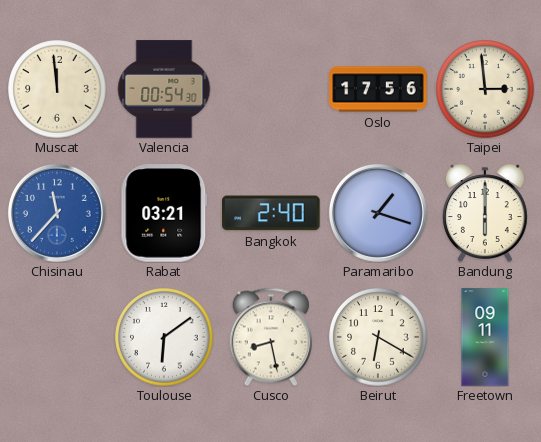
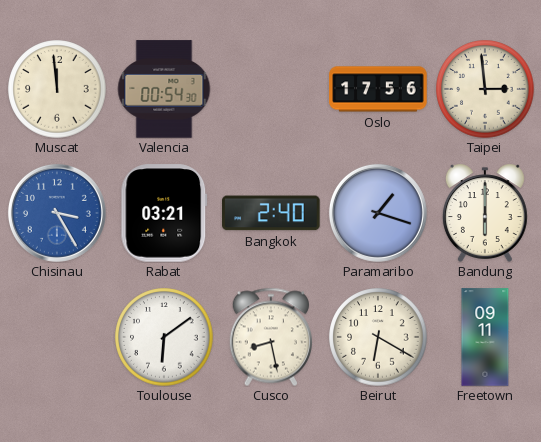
Chisinau: 11:37 -> 3:25 (57, 213)
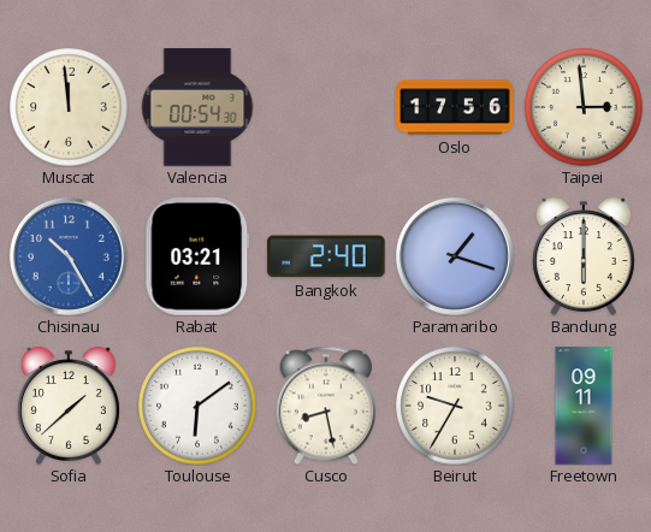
Chisinau: 3:25 -> 10:25 (69, 256)
Sofia: none -> 1:38 (69, 406)
Beirut: 6:20 -> 9:35 (455, 406)
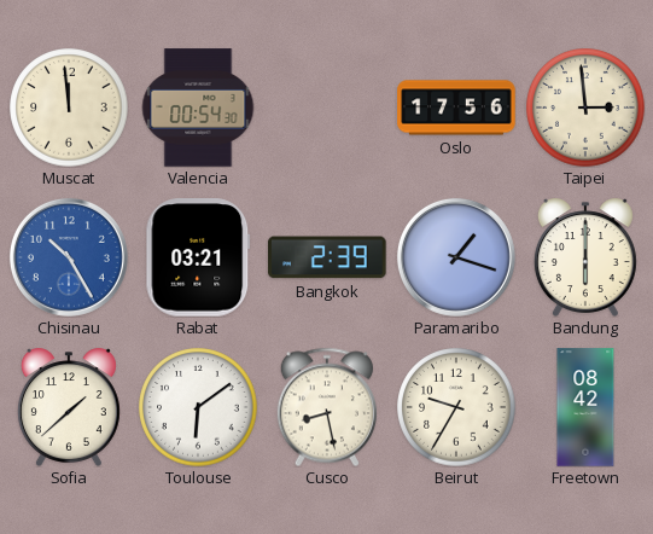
Bangkok: 2:40 -> 2:39 (327, 257)
Freetown: 09:11 -> 08:42 (585, 407)
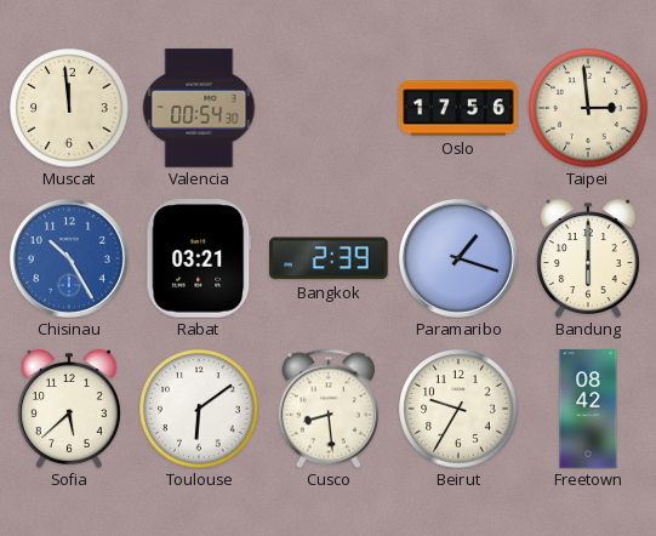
Sofia: 1:38 -> 5:38 (69, 409)
Cusco: 8:28 -> 8:29 (327, 409)
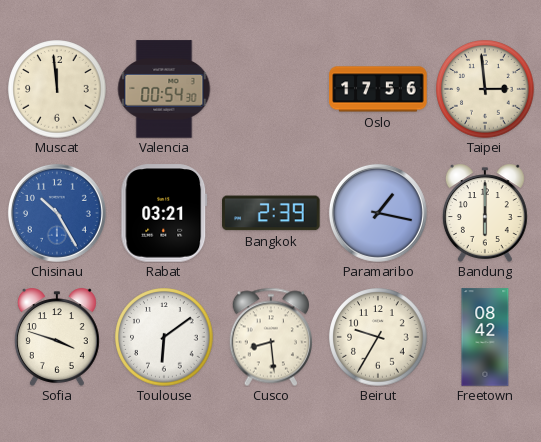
Paramaribo: 1:18 -> 1:17 (378, 213)
Sofia: 5:38 -> 3:48 (57, 337)
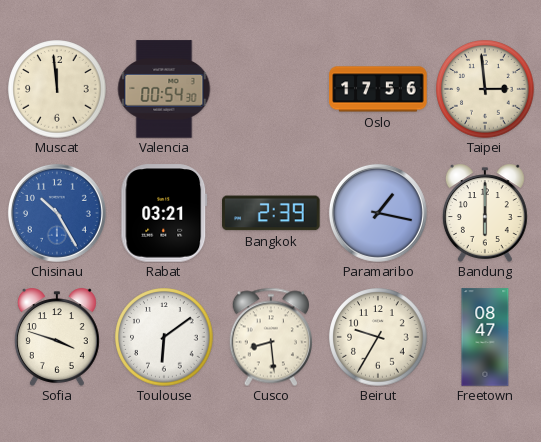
Freetown: 08:42 -> 08:47 (485, 337)
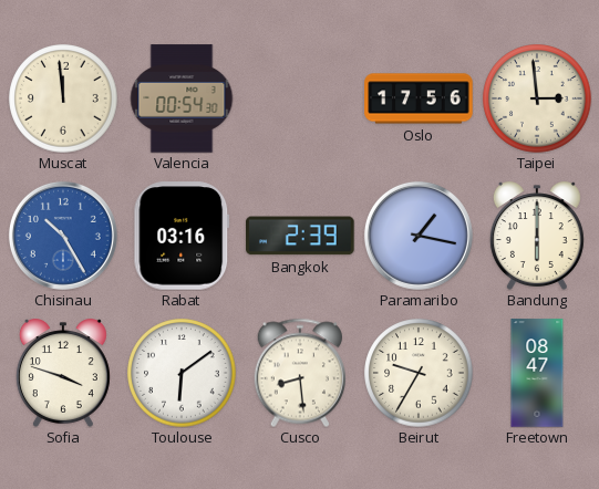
Rabat: 03:21 -> 03:16 (182, 236)
